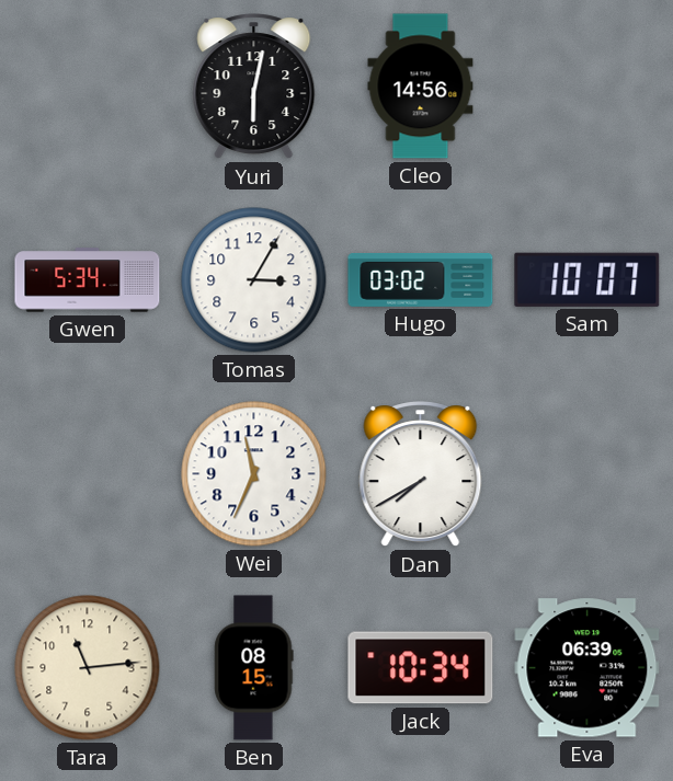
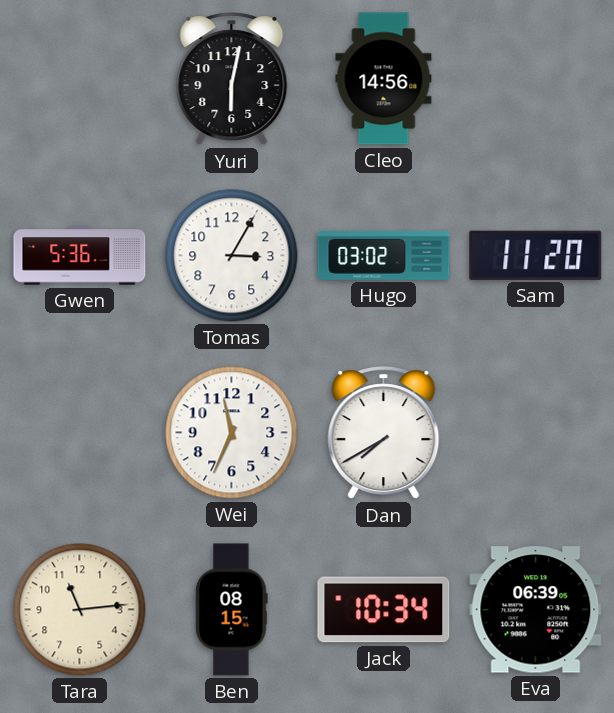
Gwen: 5:34 -> 5:36 (80, 256)
Sam: 10:07 -> 11:20 (536, 255)
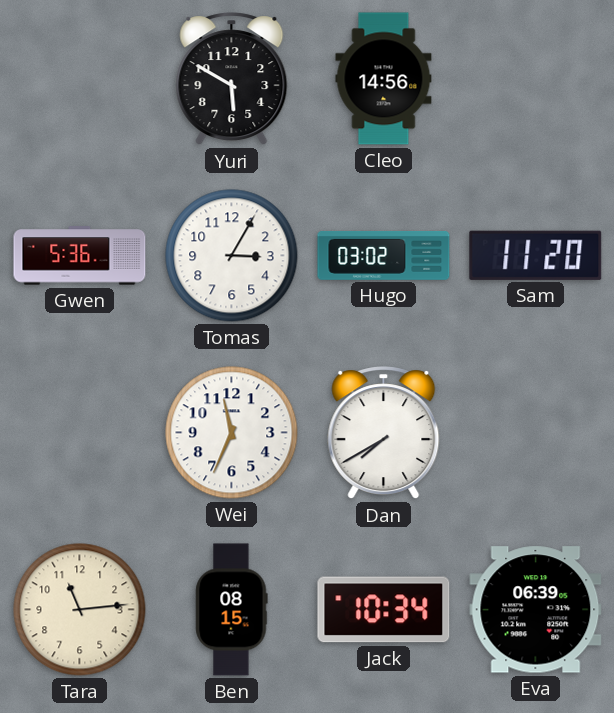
Yuri: 6:02 -> 5:50 (232, 79)
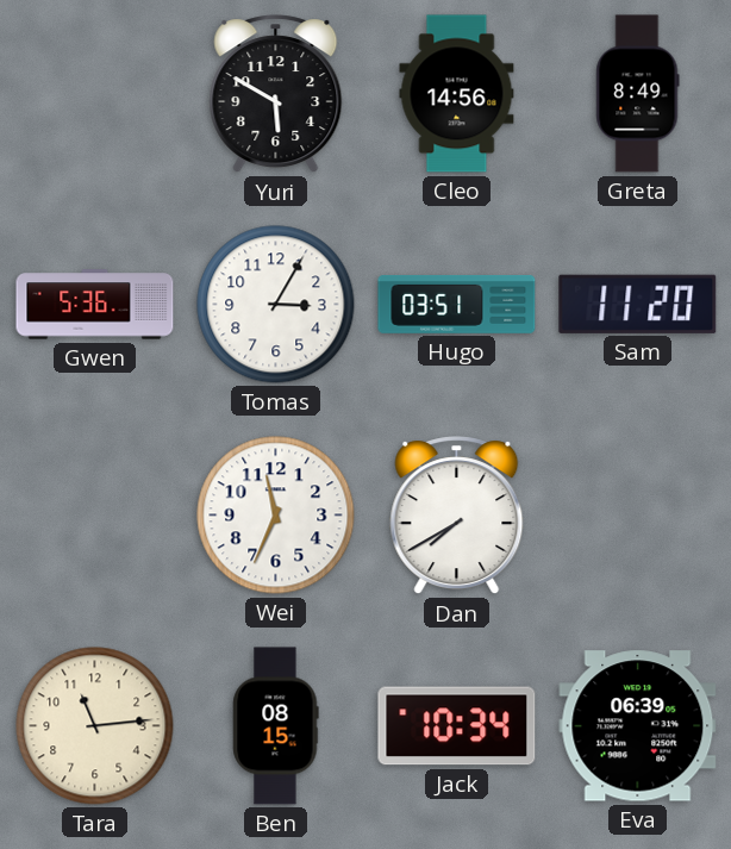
Greta: none -> 8:49 (638, 94)
Hugo: 03:02 -> 03:51 (457, 304)
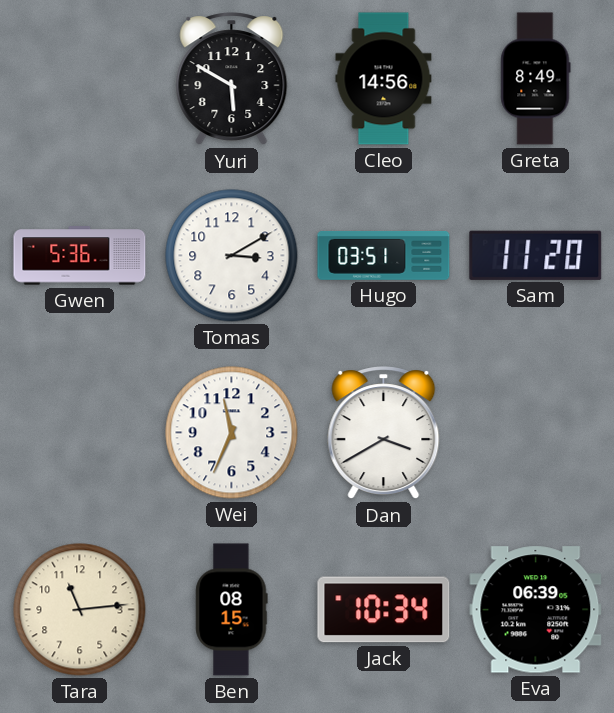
Tomas: 3:05 -> 3:10 (232, 256)
Dan: 7:40 -> 3:40 (384, 433)
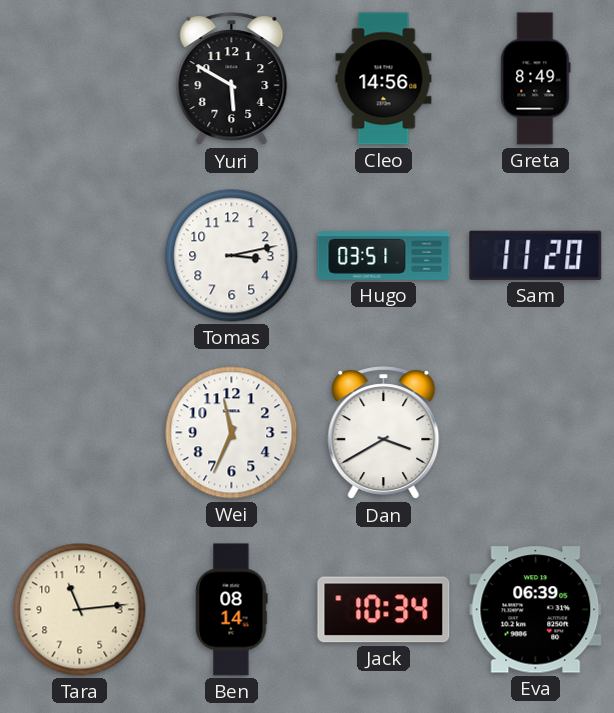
Gwen: 5:36 -> none (80, 256)
Tomas: 3:10 -> 3:13 (232, 256)
Ben: 08:15 -> 08:14 (232, 610)
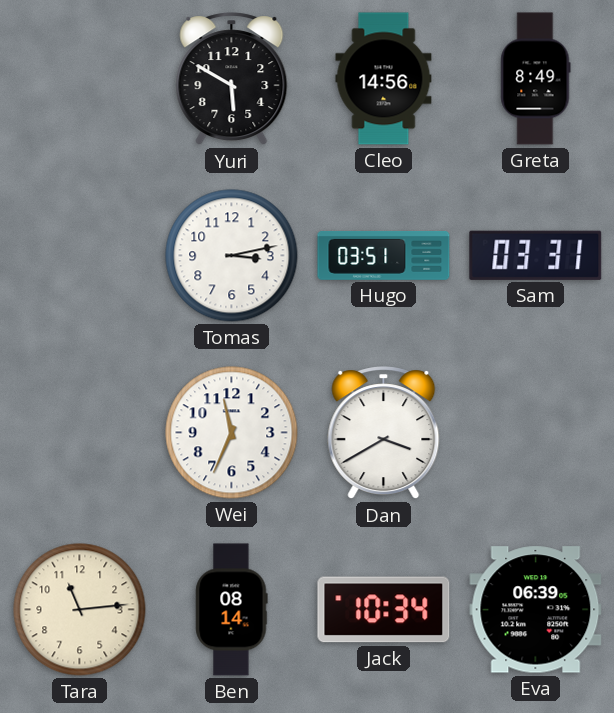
Sam: 11:20 -> 03:31 (536, 255)
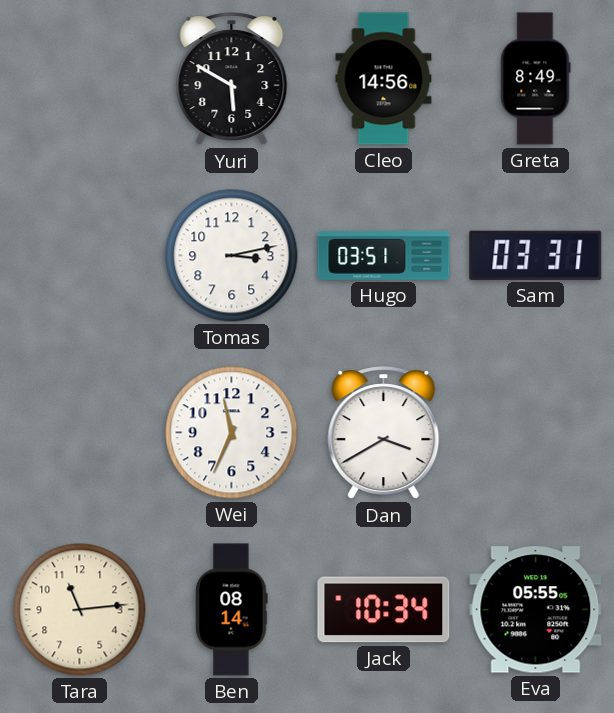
Eva: 06:39 -> 05:55 (536, 610)
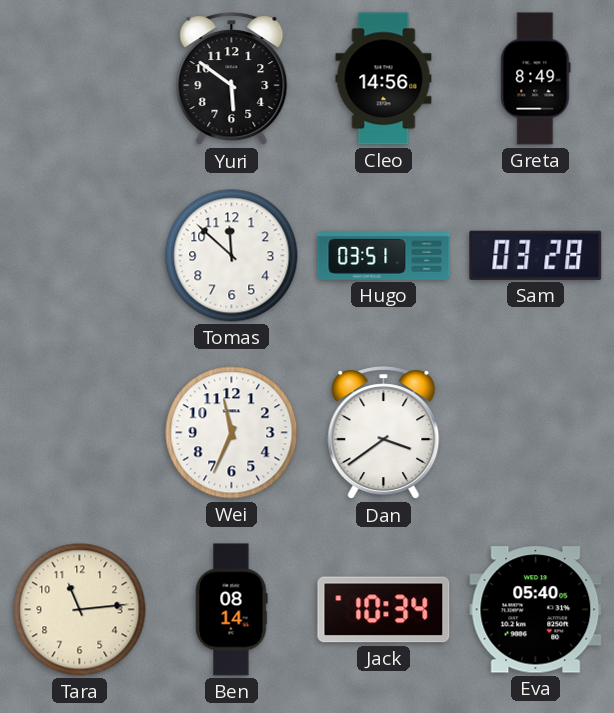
Yuri: 5:50 -> 5:51 (232, 79)
Tomas: 3:13 -> 11:52 (232, 256)
Sam: 03:31 -> 03:28 (536, 255)
Dan: 3:40 -> 3:39 (384, 433)
Eva: 05:55 -> 05:40 (536, 610)
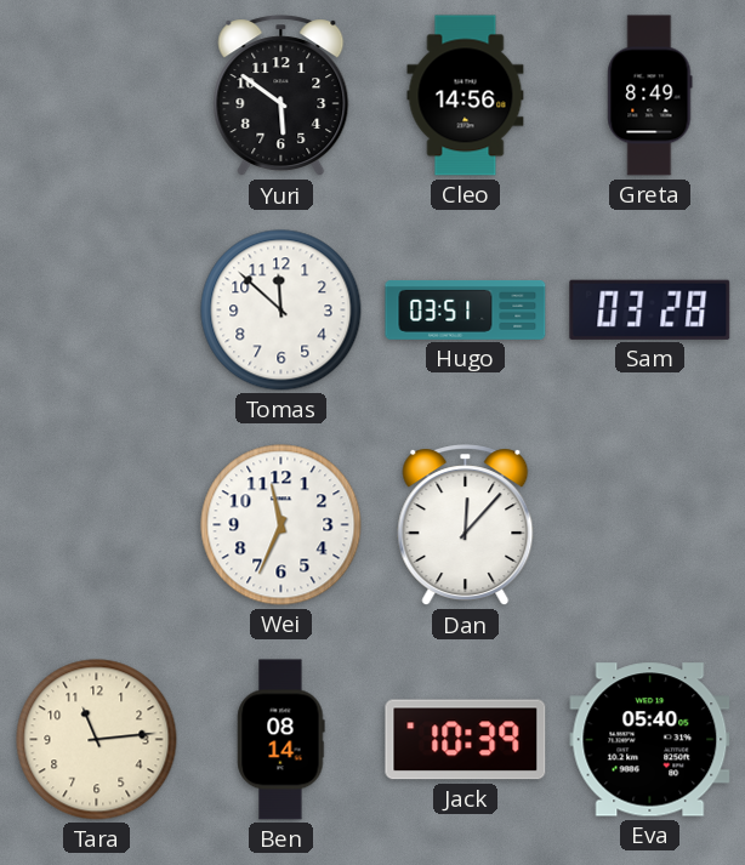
Dan: 3:39 -> 12:07 (466, 525)
Jack: 10:34 -> 10:39 (466, 740)
